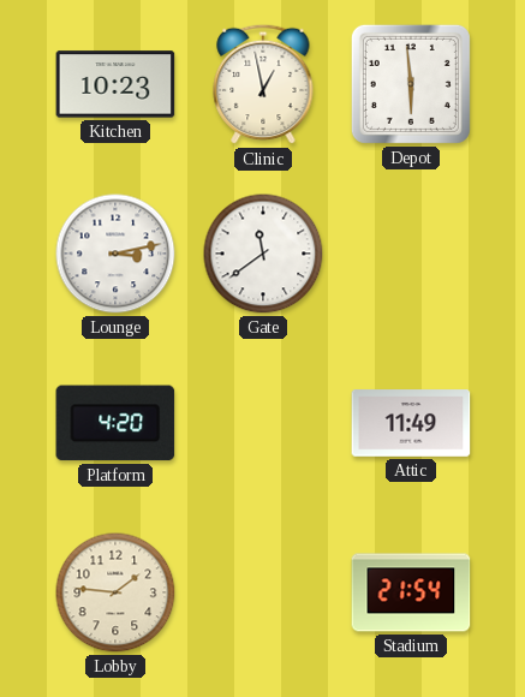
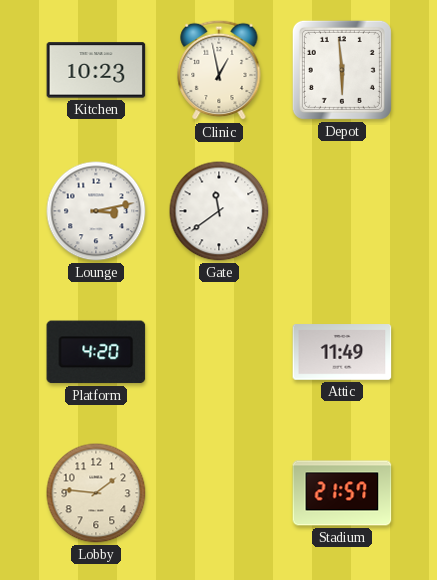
Stadium: 21:54 -> 21:57 (342, 493)
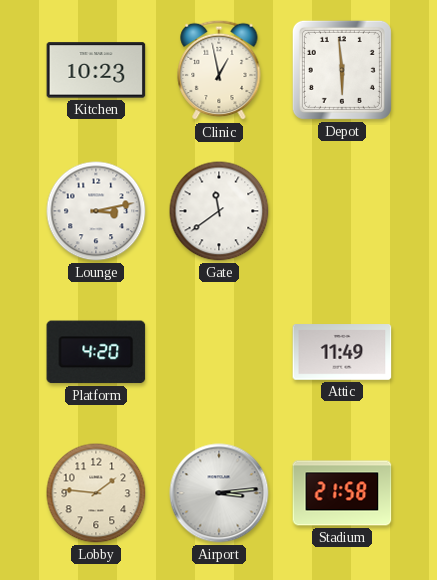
Airport: none -> 3:14 (219, 493)
Stadium: 21:57 -> 21:58 (342, 493)
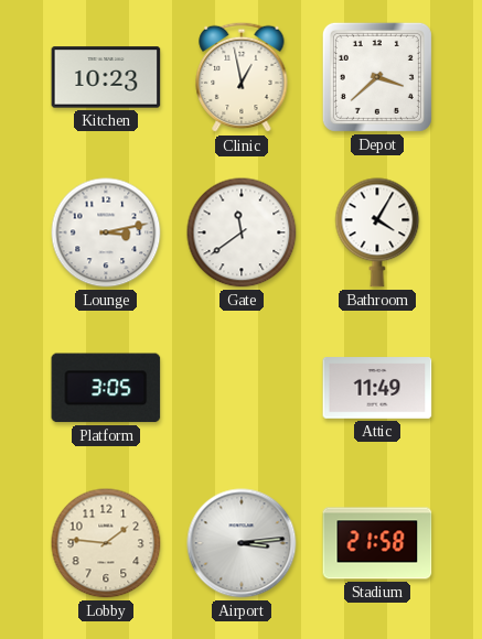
Depot: 5:59 -> 3:38 (377, 77)
Bathroom: none -> 4:05 (377, 232)
Platform: 4:20 -> 3:05 (106, 388)
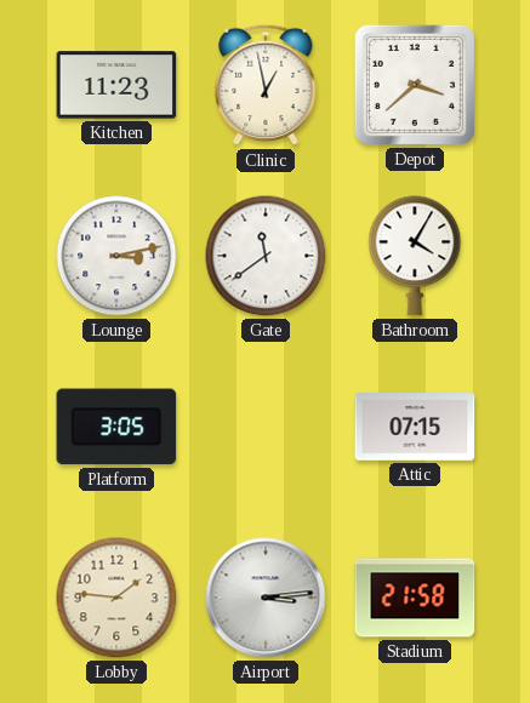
Kitchen: 10:23 -> 11:23 (116, 85)
Attic: 11:49 -> 07:15 (415, 427)
